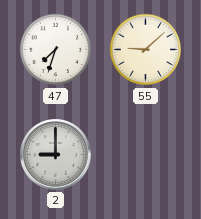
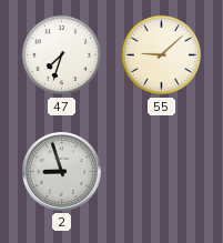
2: 9:00 -> 8:57 (62, 172)
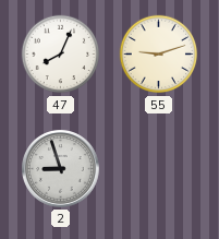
47: 7:33 -> 8:04 (61, 55)
55: 9:08 -> 9:12 (159, 55)
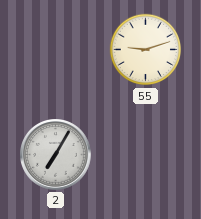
47: 8:04 -> none (61, 55)
2: 8:57 -> 7:05 (56, 155)
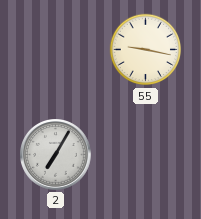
55: 9:12 -> 9:17 (146, 50)
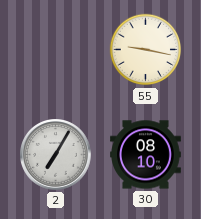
30: none -> 08:10 (146, 155)
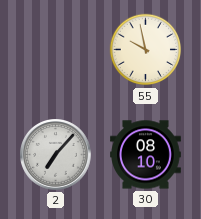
55: 9:17 -> 9:58 (146, 50)
2: 7:05 -> 7:07 (56, 155)
